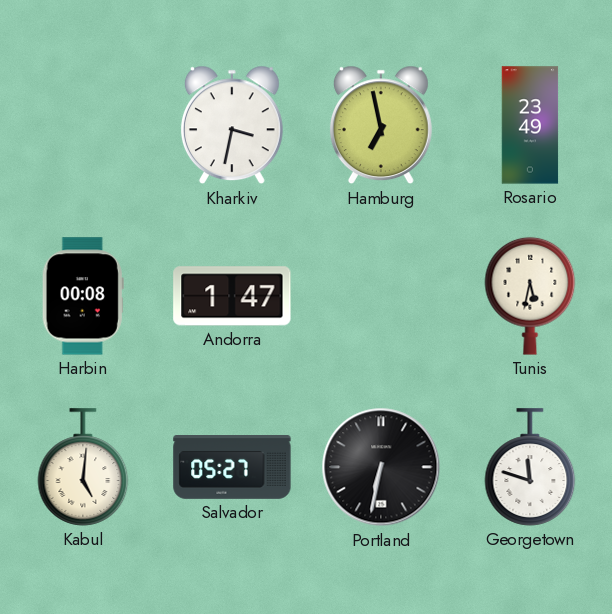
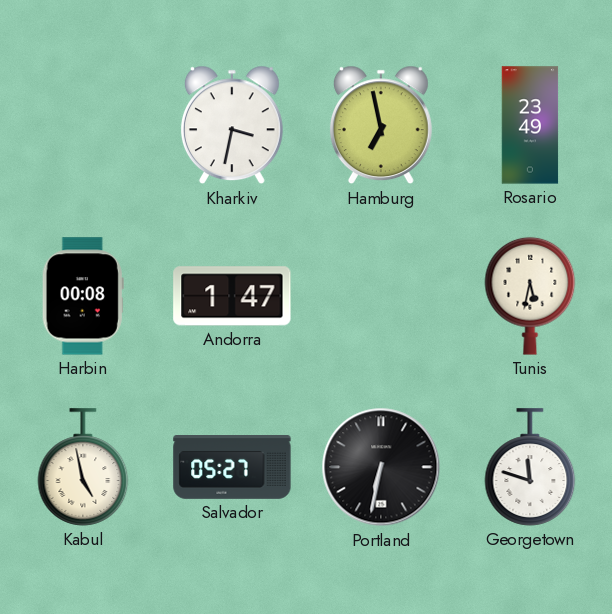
Kabul: 5:01 -> 4:58 (83, 467)
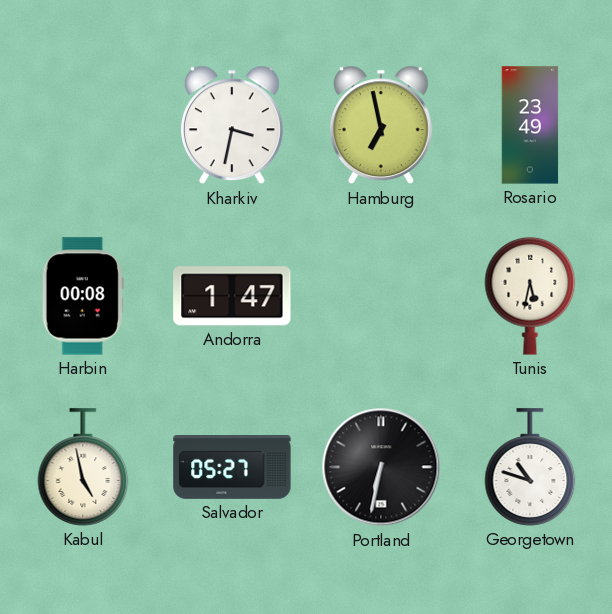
Georgetown: 11:48 -> 10:48 (530, 467)
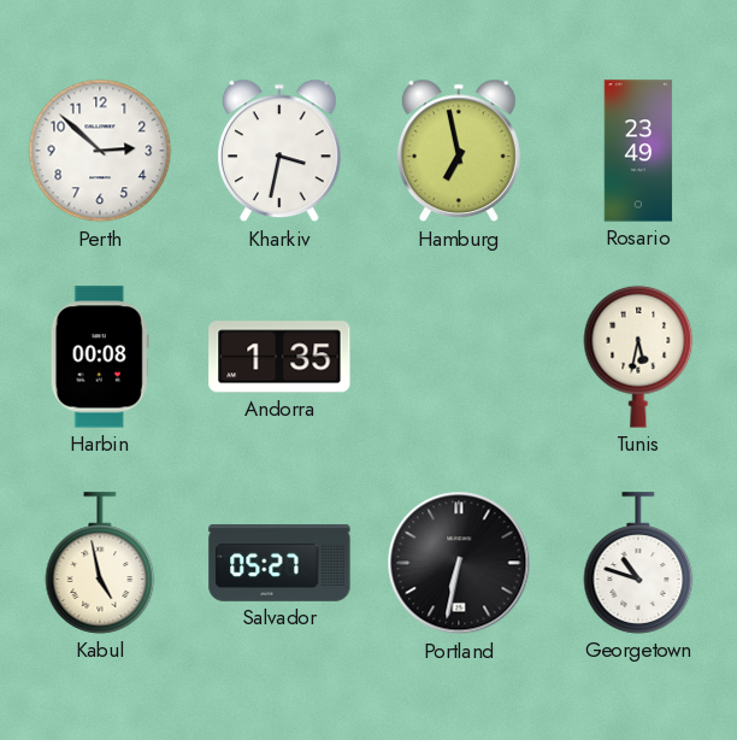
Perth: none -> 2:52 (100, 151)
Andorra: 1:47 -> 1:35 (279, 357)
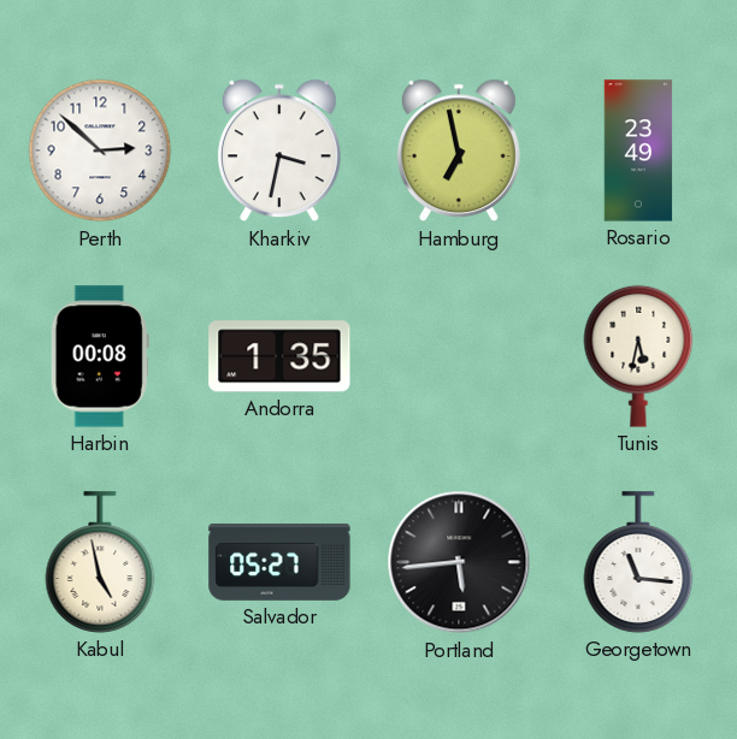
Portland: 6:32 -> 5:44 (459, 562)
Georgetown: 10:48 -> 11:16 (638, 562)
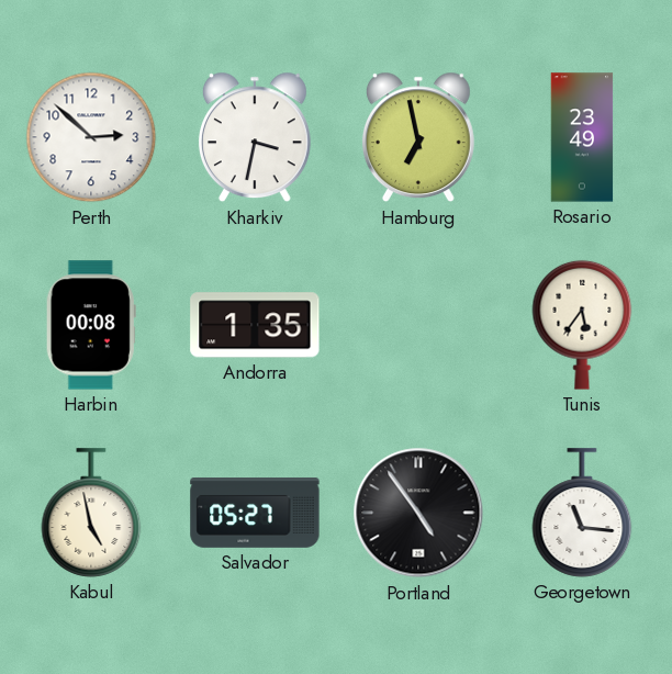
Tunis: 5:32 -> 5:36 (582, 325)
Portland: 5:44 -> 4:54 (418, 513)
